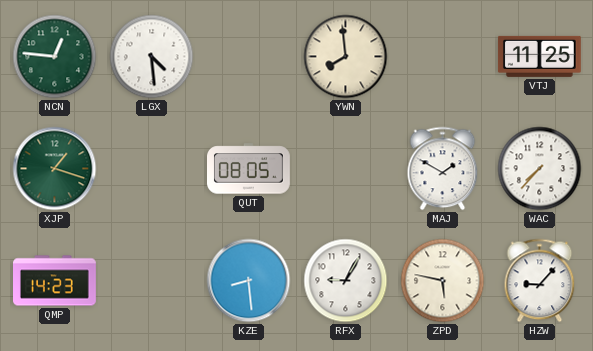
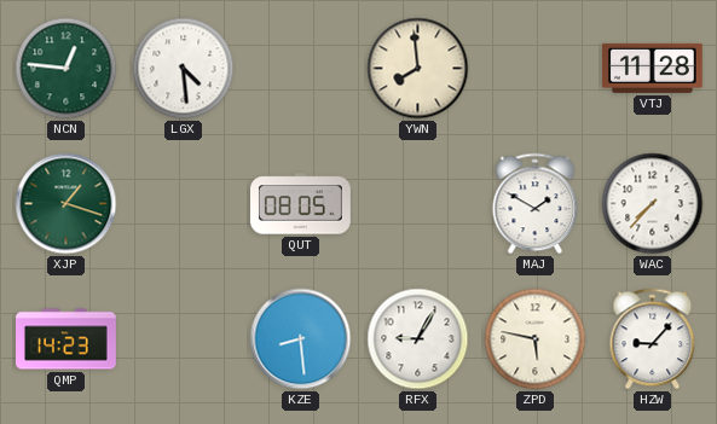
VTJ: 11:25 -> 11:28 (652, 68)
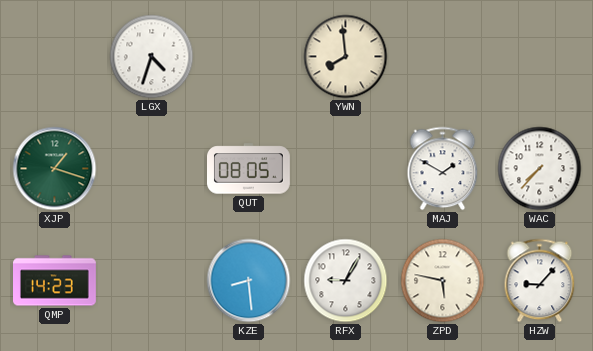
NCN: 12:46 -> none (67, 69)
LGX: 4:29 -> 4:33 (152, 57)
VTJ: 11:28 -> none (652, 68)
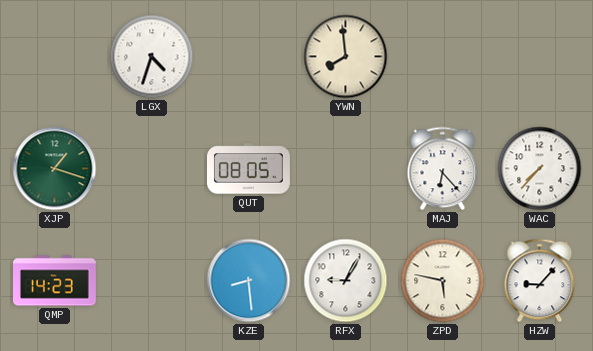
MAJ: 1:50 -> 6:23 (443, 169)
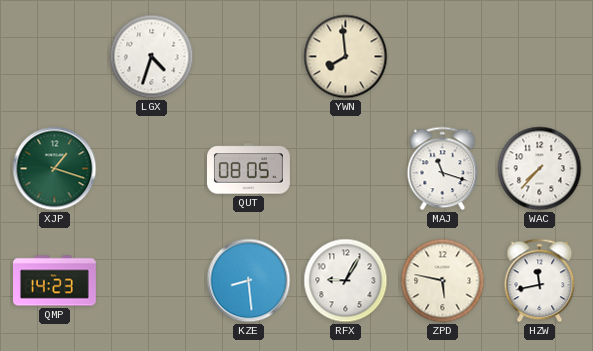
MAJ: 6:23 -> 11:18 (443, 169)
HZW: 9:07 -> 11:43 (540, 281)
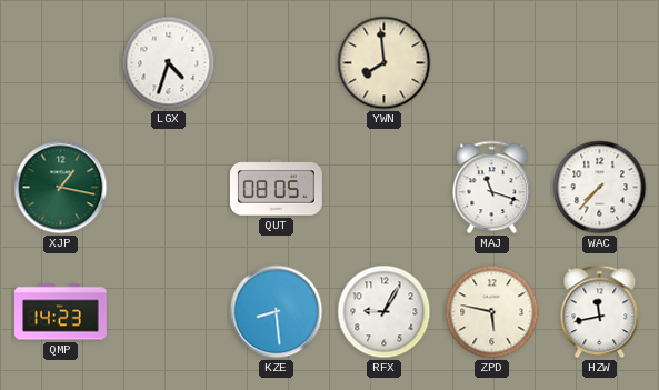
XJP: 1:18 -> 1:17 (61, 188)
